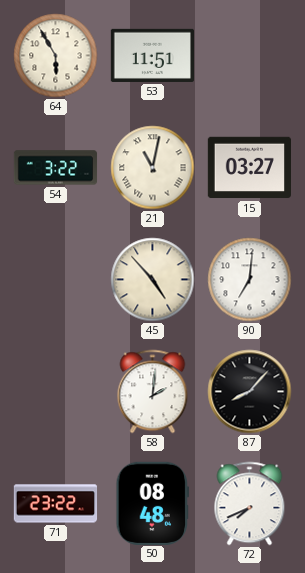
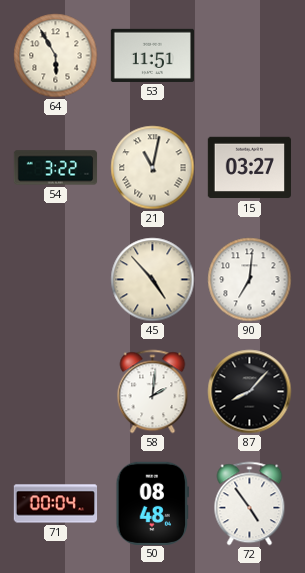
71: 23:22 -> 00:04 (56, 504)
72: 7:41 -> 4:54 (250, 504)
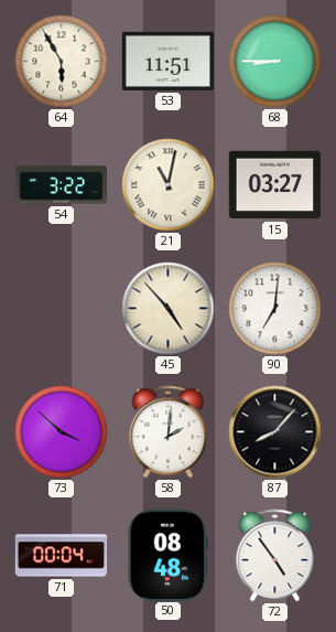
68: none -> 8:45 (275, 62)
73: none -> 3:52 (62, 432)
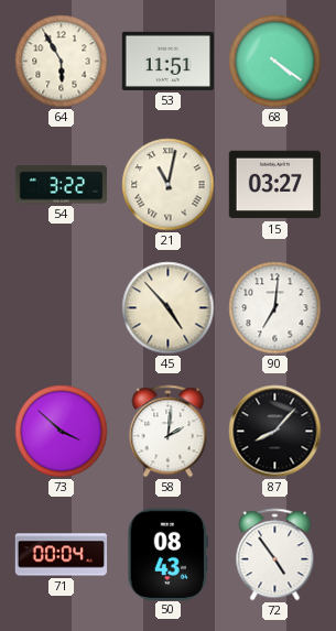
68: 8:45 -> 4:21 (275, 62)
50: 08:48 -> 08:43 (167, 554)
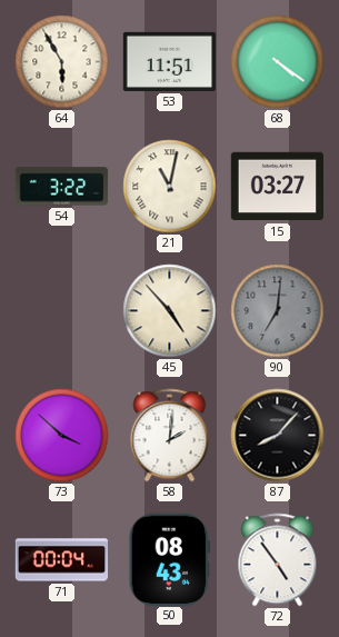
90 dial: white -> grey (278, 311)
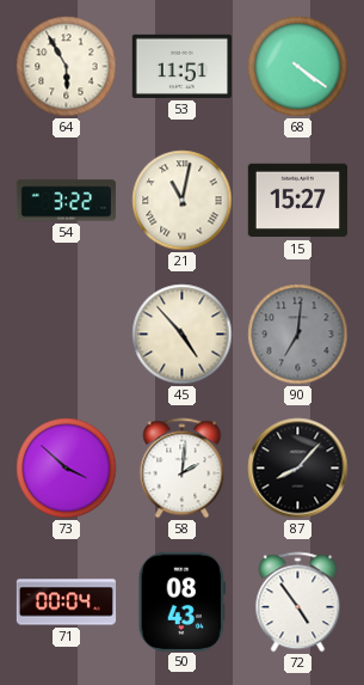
15: 03:27 -> 15:27 (297, 201)
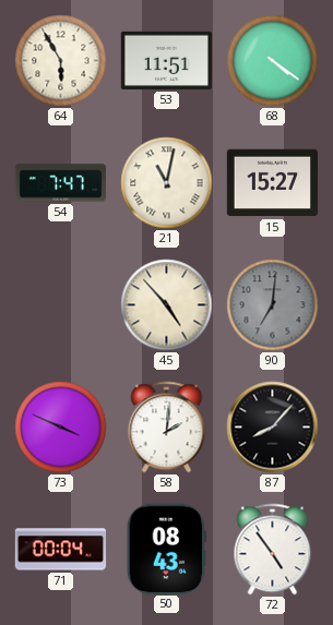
54: 3:22 -> 7:47 (61, 183)
73: 3:52 -> 3:49 (61, 428)
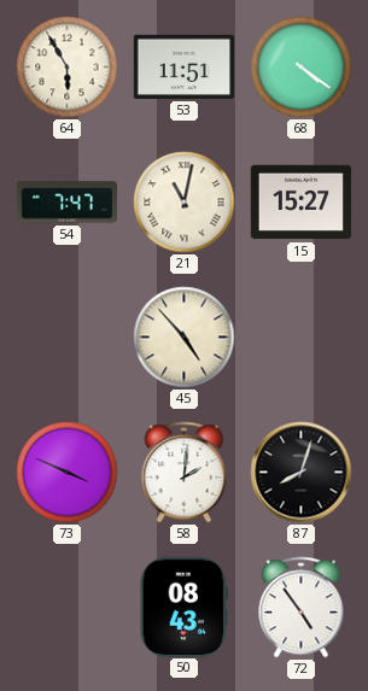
90: 7:01 -> none (273, 305)
87: 8:07 -> 8:03 (302, 473)
71: 00:04 -> none (61, 550)
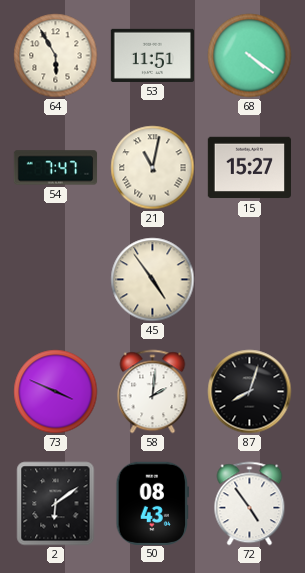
45: 4:53 -> 4:54 (153, 280)
2: none -> 6:09 (56, 504)
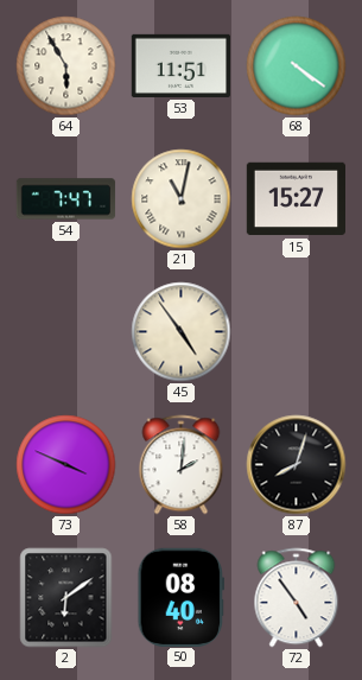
50: 08:43 -> 08:40 (180, 597)
